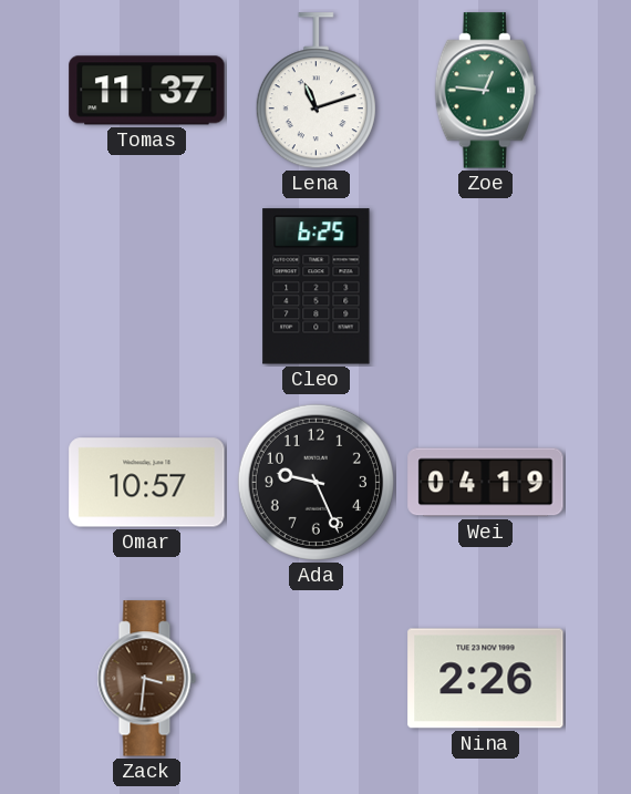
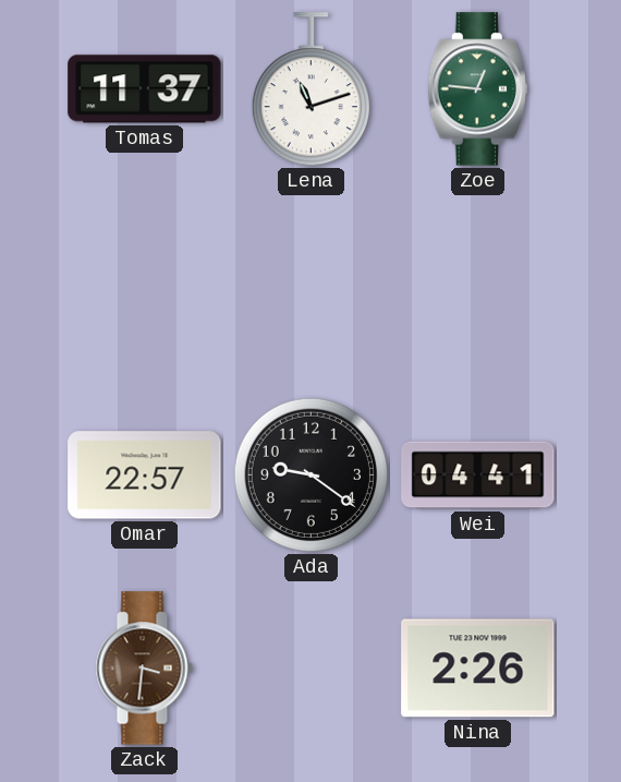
Cleo: 6:25 -> none (317, 287)
Omar: 10:57 -> 22:57 (145, 476)
Ada: 9:26 -> 9:21 (310, 474)
Wei: 04:19 -> 04:41 (478, 476)
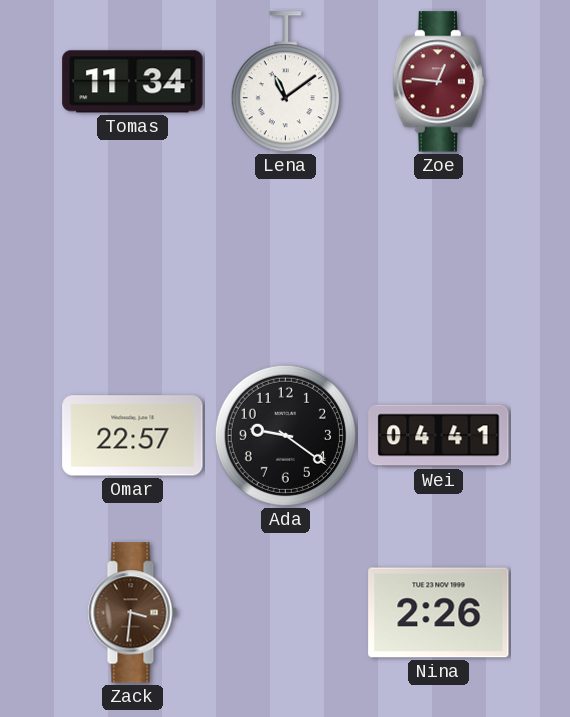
Tomas: 11:37 -> 11:34 (133, 82)
Lena: 11:12 -> 11:09 (285, 82)
Zoe dial: green -> burgundy (438, 82)
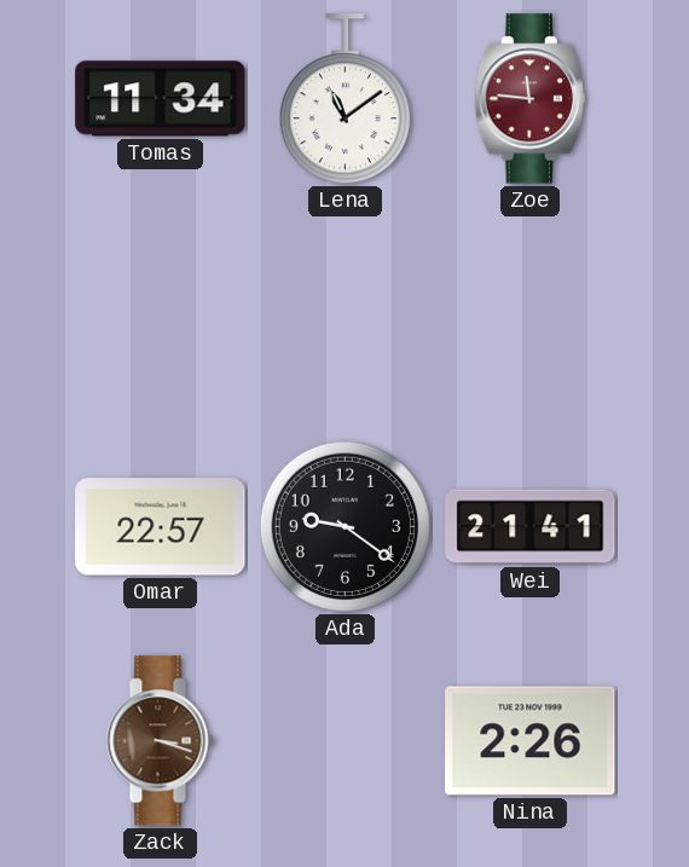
Zoe: 12:46 -> 11:46 (529, 99)
Wei: 04:41 -> 21:41 (531, 527)
Zack: 3:31 -> 3:18 (160, 741)
